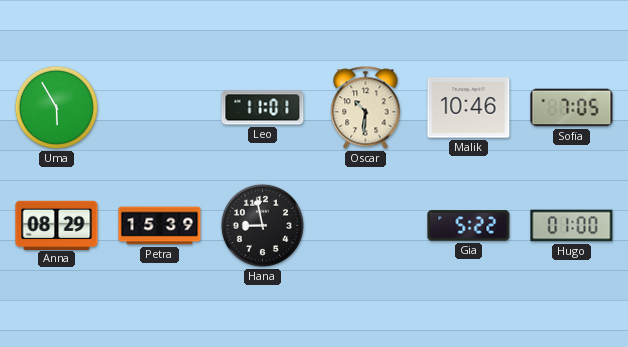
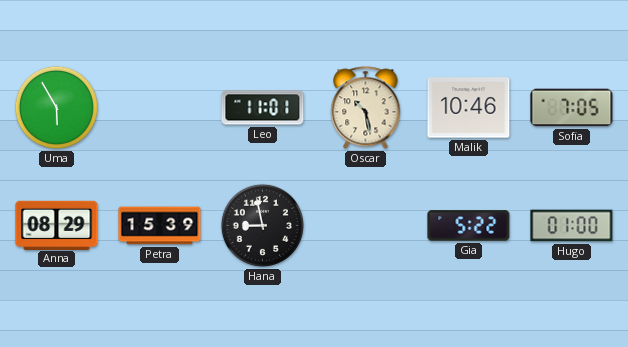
Oscar: 10:31 -> 10:28 (366, 108)
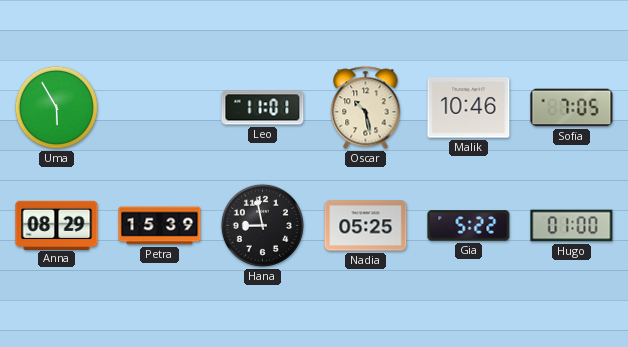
Nadia: none -> 05:25 (366, 226)
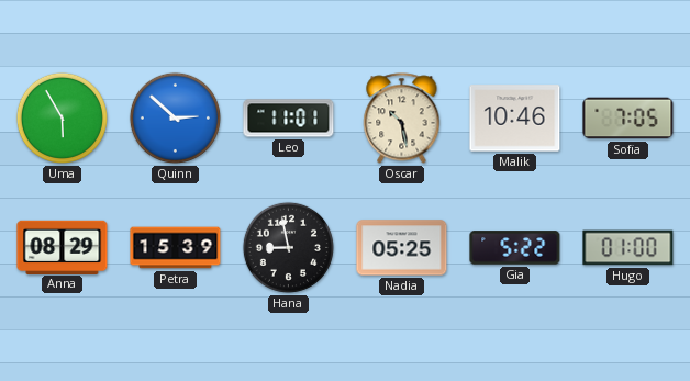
Quinn: none -> 2:52 (175, 117)
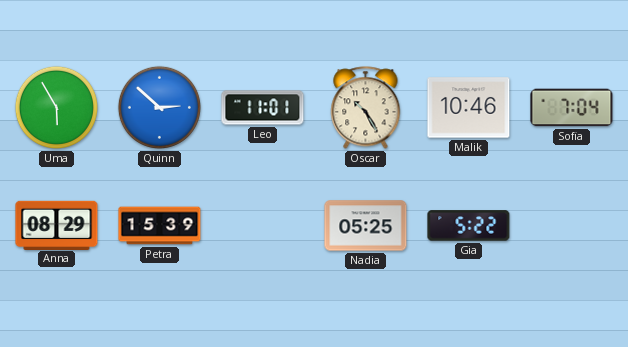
Oscar: 10:28 -> 10:25 (366, 108)
Sofia: 7:05 -> 7:04 (572, 108)
Hana: 8:58 -> none (288, 247)
Hugo: 01:00 -> none (628, 248)
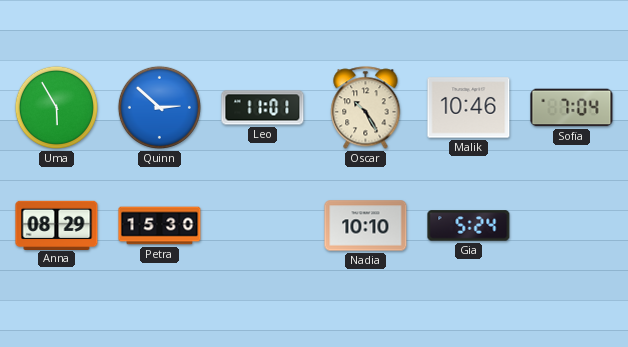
Petra: 15:39 -> 15:30 (160, 226)
Nadia: 05:25 -> 10:10 (366, 226)
Gia: 5:22 -> 5:24 (469, 226)
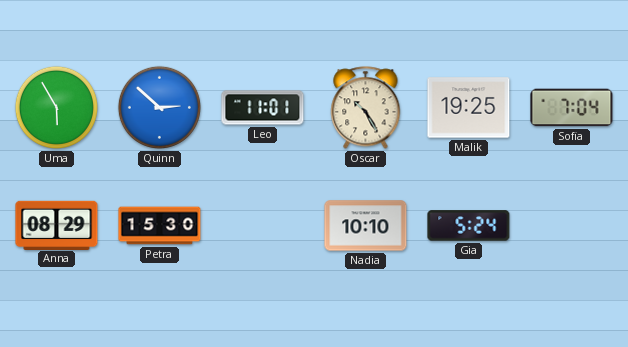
Malik: 10:46 -> 19:25 (469, 108)
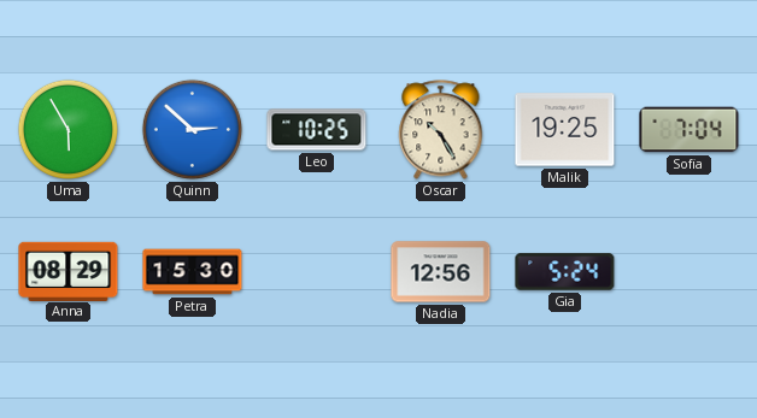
Leo: 11:01 -> 10:25 (317, 130)
Nadia: 10:10 -> 12:56 (441, 272)
